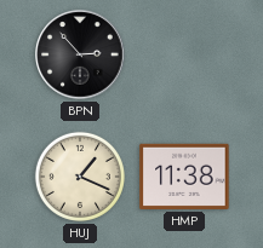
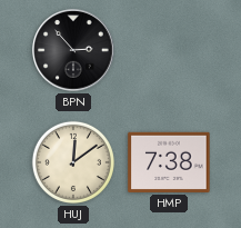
HUJ: 1:19 -> 12:09 (73, 162)
HMP: 11:38 -> 7:38 (169, 162)
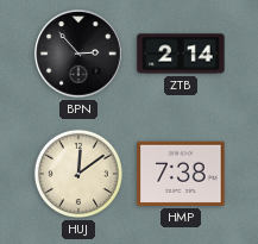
ZTB: none -> 2:14 (181, 54)
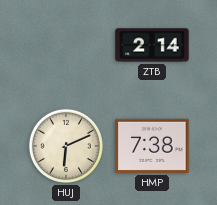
BPN: 2:53 -> none (78, 54)
HUJ: 12:09 -> 6:11 (66, 146)
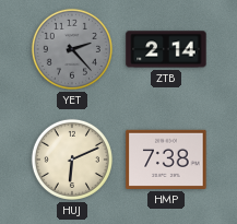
YET: none -> 2:23 (72, 49)
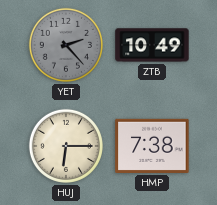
ZTB: 2:14 -> 10:49 (152, 45)
HUJ: 6:11 -> 6:15 (66, 146)
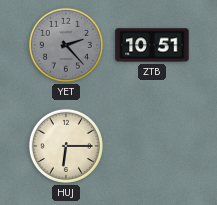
ZTB: 10:49 -> 10:51 (152, 45)
HMP: 7:38 -> none (152, 146)
